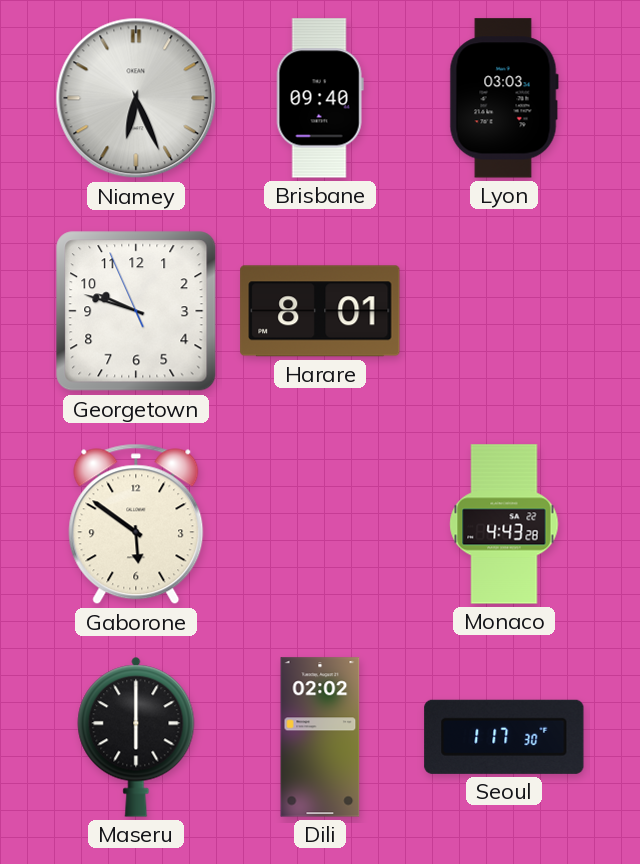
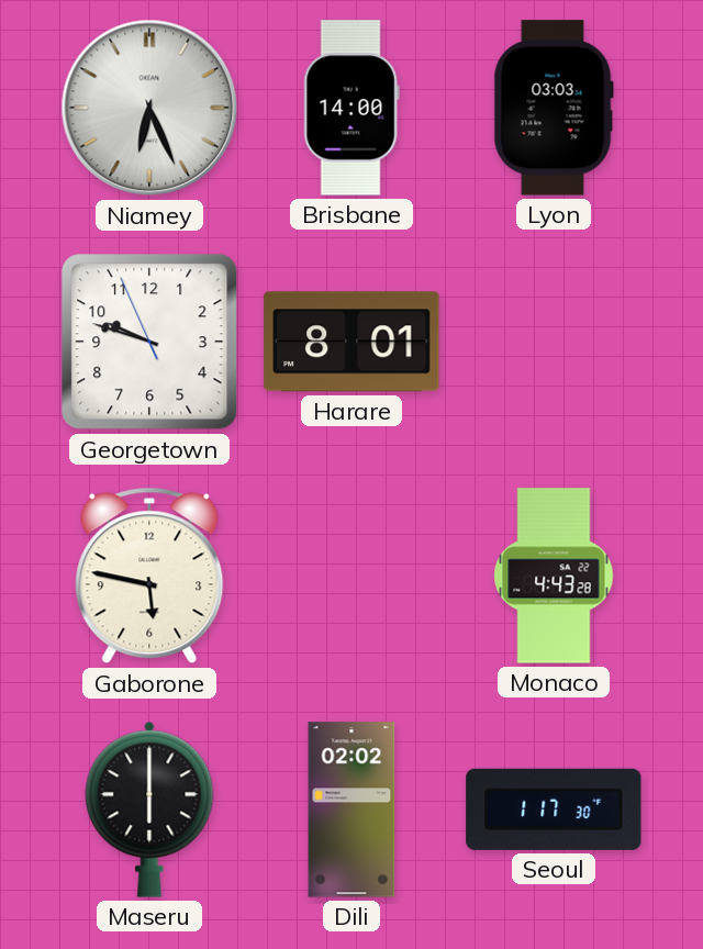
Brisbane: 09:40 -> 14:00 (351, 108)
Gaborone: 5:51 -> 5:47 (149, 576)
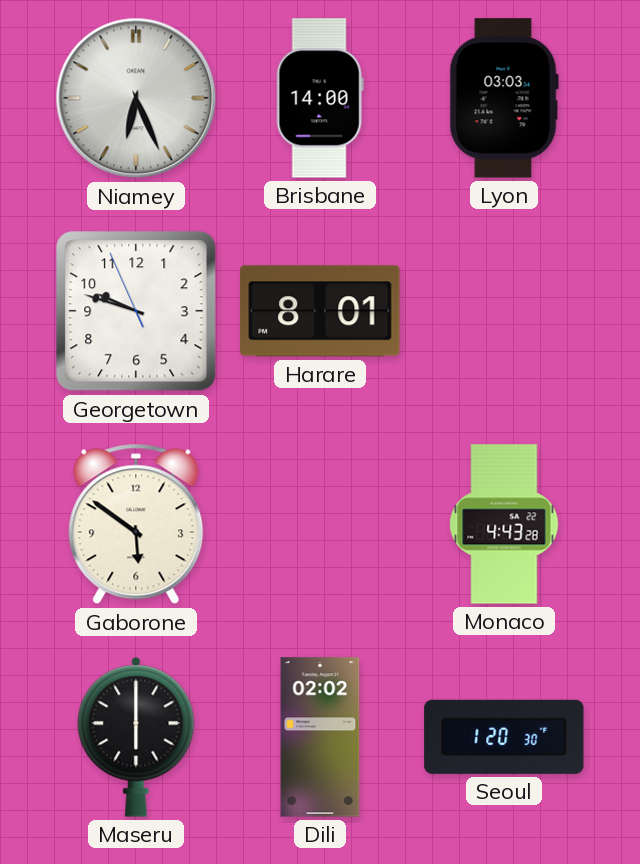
Gaborone: 5:47 -> 5:51 (136, 524)
Seoul: 1:17 -> 1:20 (504, 737)
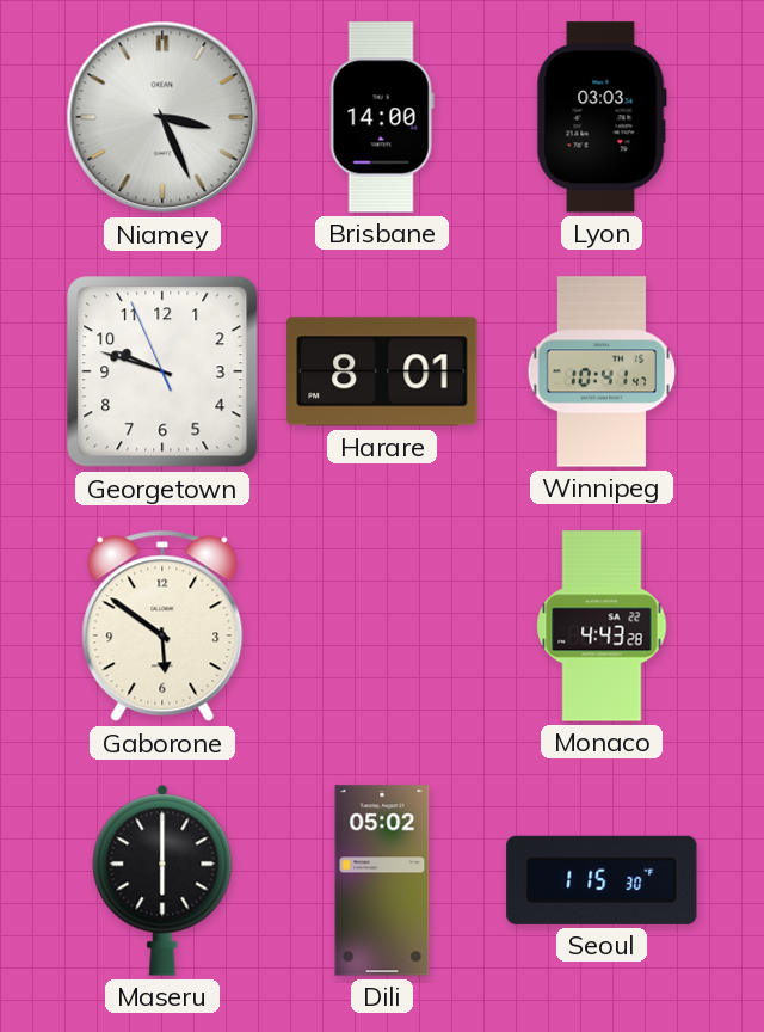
Niamey: 6:26 -> 3:26 (162, 117)
Winnipeg: none -> 10:41 (602, 371)
Dili: 02:02 -> 05:02 (382, 880)
Seoul: 1:20 -> 1:15 (602, 880)
